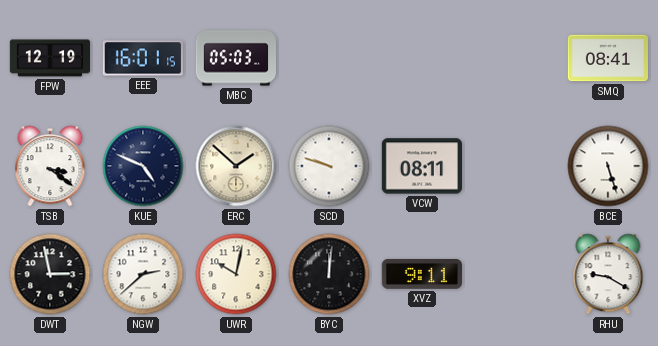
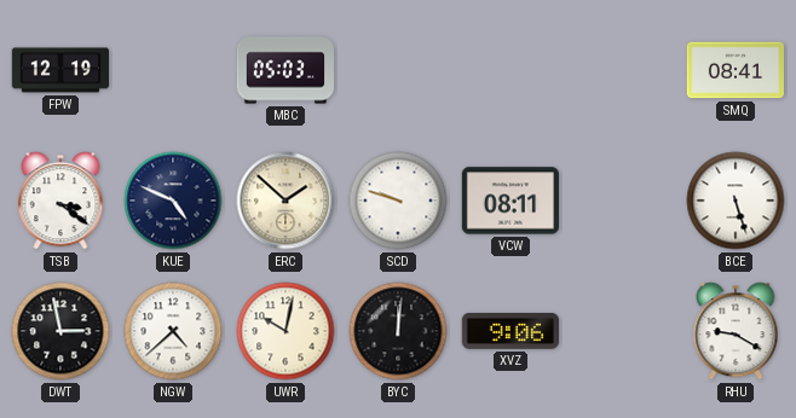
EEE: 16:01 -> none (142, 58)
NGW: 2:38 -> 4:38 (173, 331)
XVZ: 9:11 -> 9:06 (509, 331)
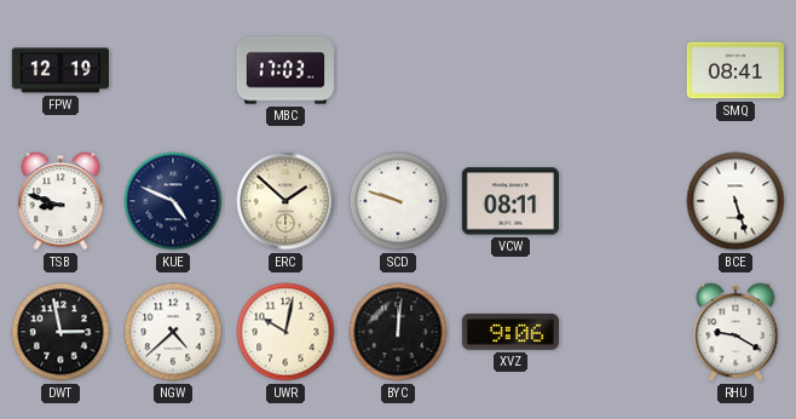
MBC: 05:03 -> 17:03 (285, 70)
TSB: 3:21 -> 8:48 (60, 201)
